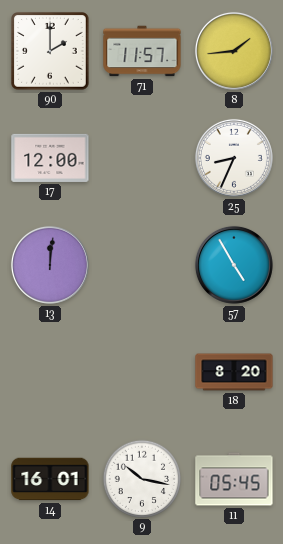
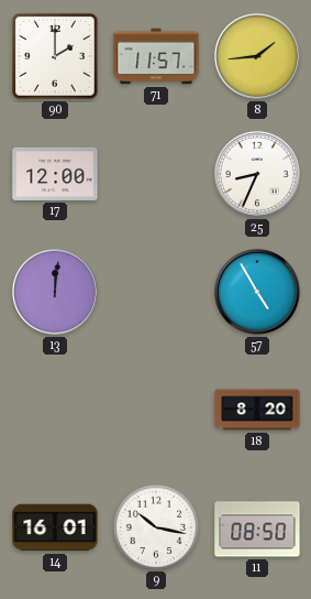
11: 05:45 -> 08:50 (257, 527)
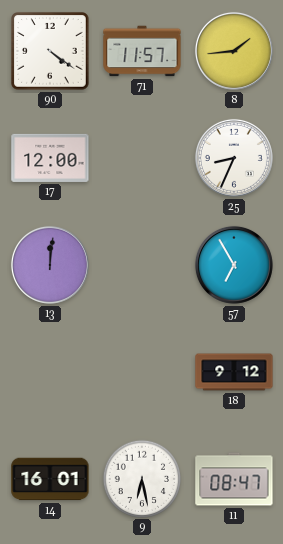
90: 2:00 -> 4:21 (51, 52)
57: 4:55 -> 6:55 (234, 265)
18: 8:20 -> 9:12 (234, 372)
9: 10:17 -> 6:28 (141, 478)
11: 08:50 -> 08:47 (234, 479)
